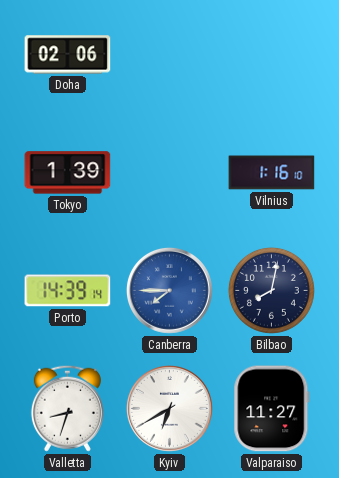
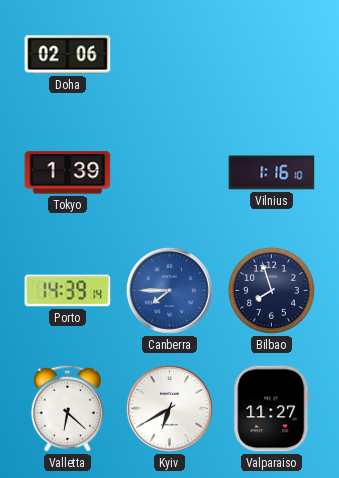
Bilbao: 8:02 -> 7:57 (271, 290)
Valletta: 8:33 -> 6:22 (67, 408)
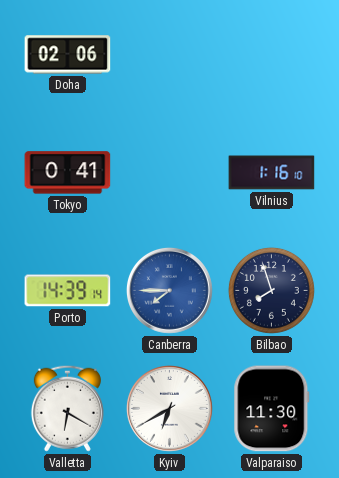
Tokyo: 1:39 -> 0:41 (68, 173)
Valletta: 6:22 -> 6:20 (67, 408)
Valparaiso: 11:27 -> 11:30 (272, 409)
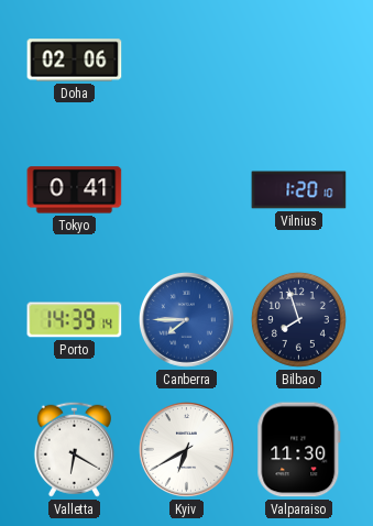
Vilnius: 1:16 -> 1:20 (299, 190)
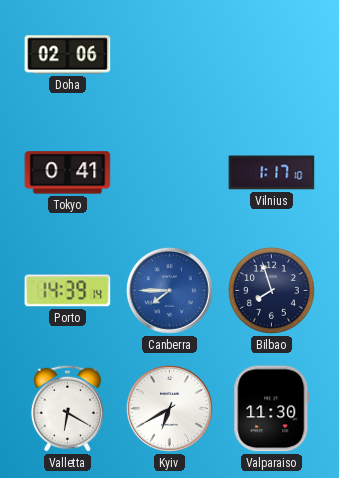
Vilnius: 1:20 -> 1:17 (272, 173)
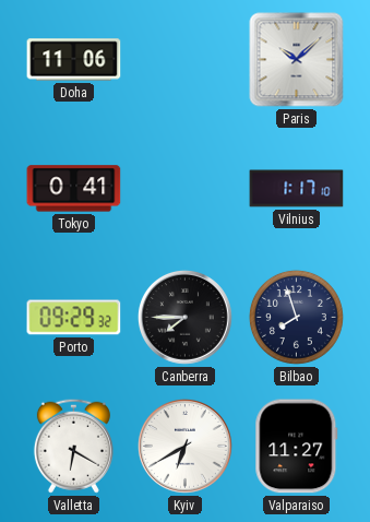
Doha: 02:06 -> 11:06 (74, 60)
Paris: none -> 10:08 (297, 60)
Porto: 14:39 -> 09:29 (74, 318)
Canberra dial: blue -> black (184, 317)
Valparaiso: 11:30 -> 11:27 (297, 447)
